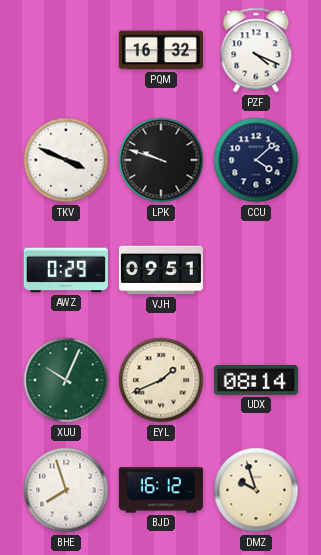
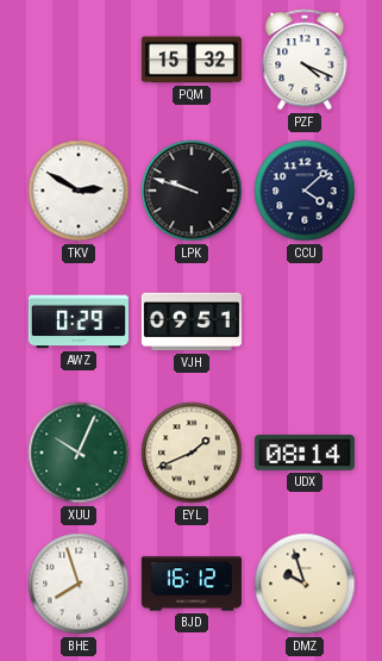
PQM: 16:32 -> 15:32 (192, 60)
TKV: 3:49 -> 2:50 (79, 191)
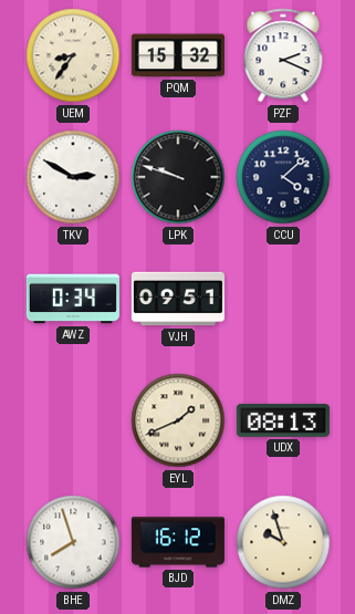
UEM: none -> 8:36 (73, 55)
PZF: 4:19 -> 2:19 (283, 55)
AWZ: 0:29 -> 0:34 (73, 299)
XUU: 10:04 -> none (79, 453)
UDX: 08:14 -> 08:13 (283, 422)
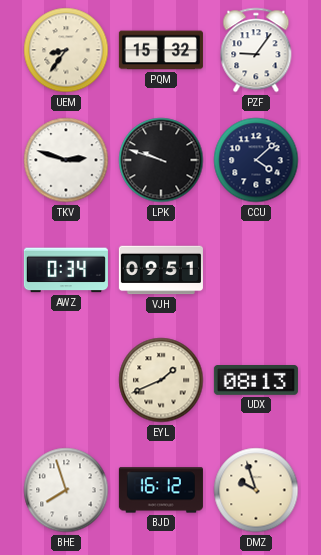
PZF: 2:19 -> 9:06 (256, 50)
TKV: 2:50 -> 2:48 (66, 160)
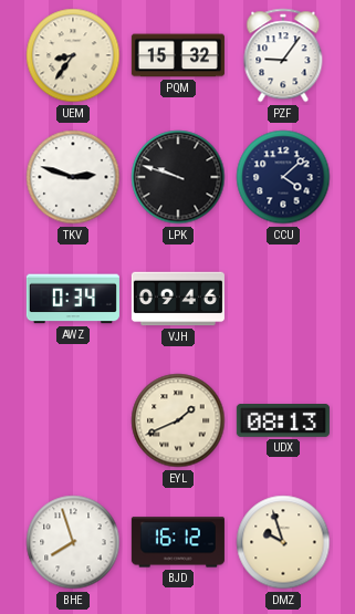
VJH: 09:51 -> 09:46 (178, 299)
